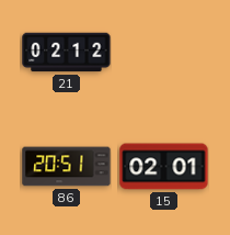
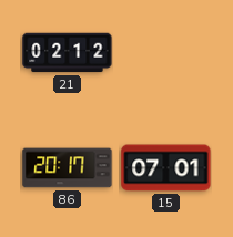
86: 20:51 -> 20:17 (68, 168)
15: 02:01 -> 07:01 (166, 168)
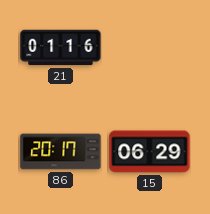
21: 02:12 -> 01:16 (61, 48)
15: 07:01 -> 06:29 (150, 152)
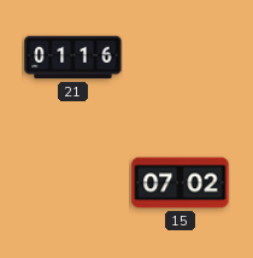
86: 20:17 -> none (61, 152)
15: 06:29 -> 07:02 (181, 183)
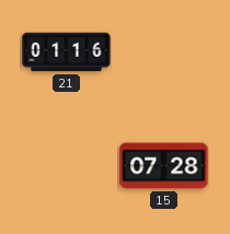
15: 07:02 -> 07:28 (164, 166)
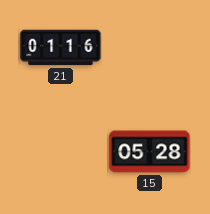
15: 07:28 -> 05:28 (150, 152)
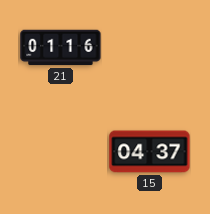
15: 05:28 -> 04:37 (150, 152)
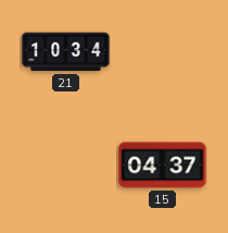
21: 01:16 -> 10:34 (66, 52)
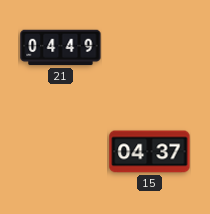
21: 10:34 -> 04:49 (61, 48)
